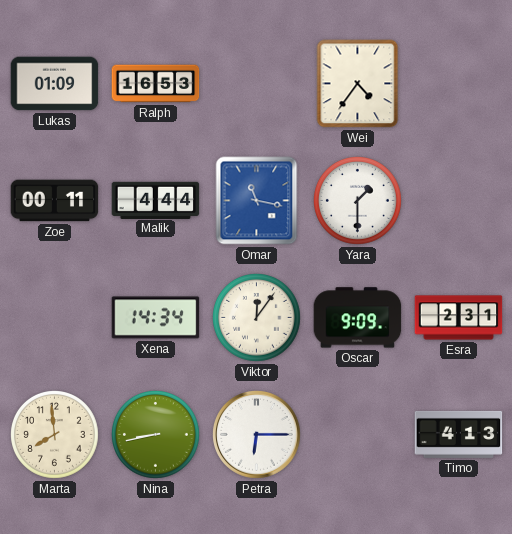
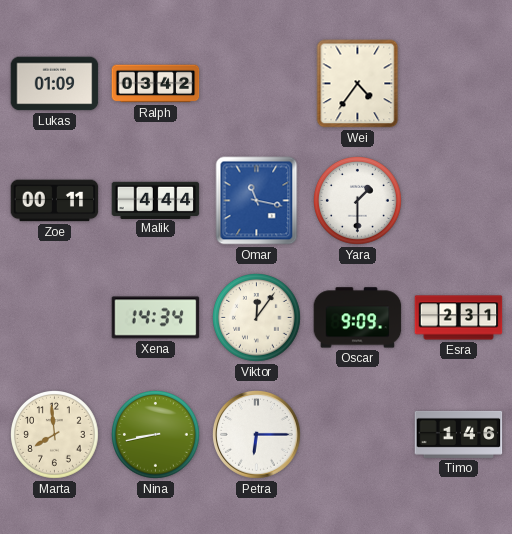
Ralph: 16:53 -> 03:42 (156, 84)
Timo: 4:13 -> 1:46 (459, 434)
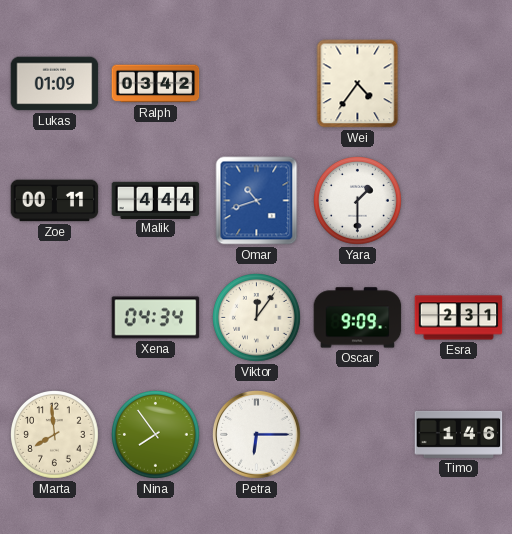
Omar: 11:17 -> 10:42 (257, 201)
Xena: 14:34 -> 04:34 (156, 318)
Nina: 8:43 -> 7:54 (156, 435)
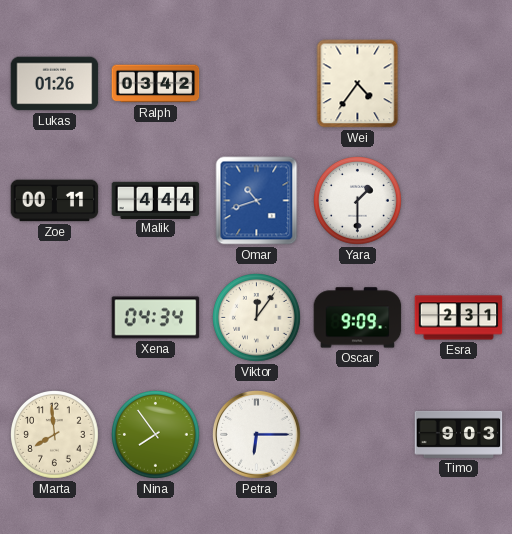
Lukas: 01:09 -> 01:26 (55, 84)
Timo: 1:46 -> 9:03 (459, 434)
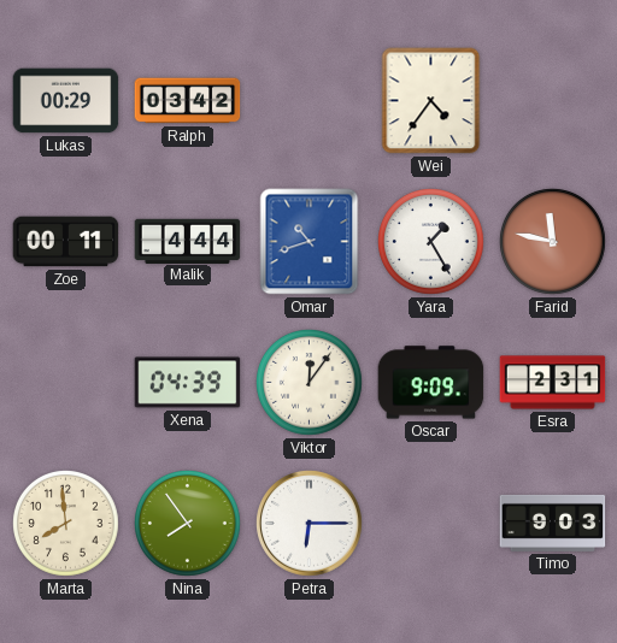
Lukas: 01:26 -> 00:29 (66, 101)
Yara: 1:30 -> 1:25 (431, 242)
Farid: none -> 11:47 (553, 242)
Xena: 04:34 -> 04:39 (188, 383)
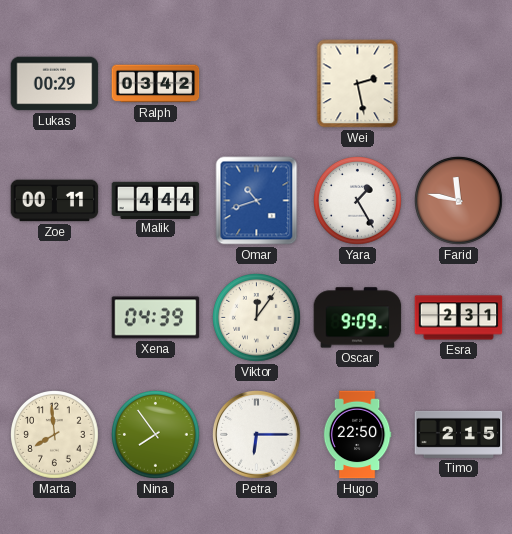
Wei: 4:36 -> 2:28 (358, 84)
Hugo: none -> 22:50 (357, 435)
Timo: 9:03 -> 2:15 (459, 434)
